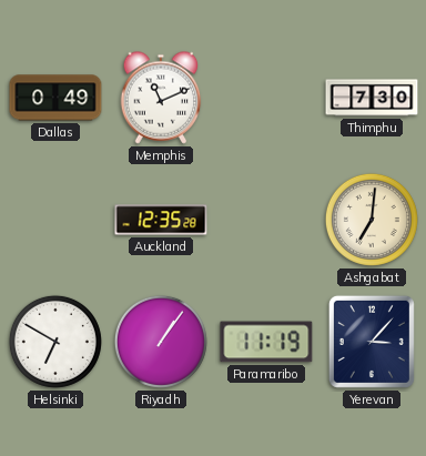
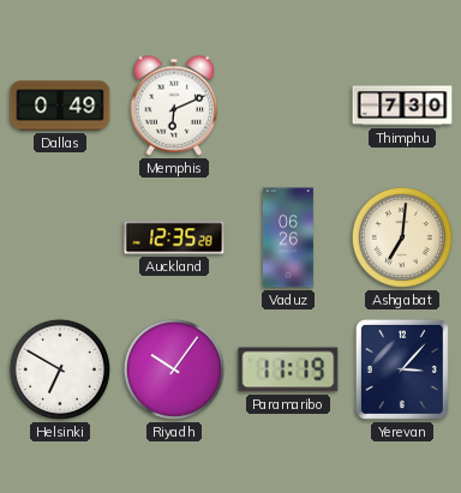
Memphis: 11:11 -> 6:11 (174, 106)
Vaduz: none -> 06:26 (288, 238)
Riyadh: 1:06 -> 10:06 (174, 369)
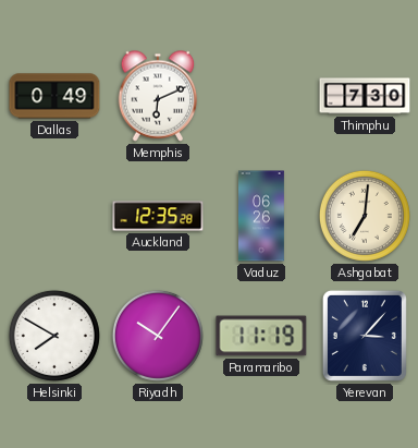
Helsinki: 6:50 -> 7:50 (54, 336)
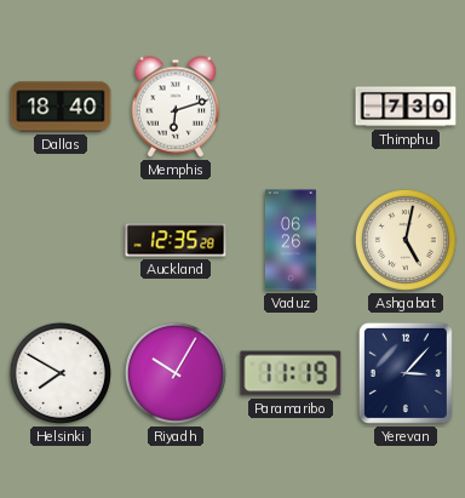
Dallas: 0:49 -> 18:40 (61, 107)
Memphis: 6:11 -> 6:12 (176, 107)
Ashgabat: 7:01 -> 5:02 (406, 240)
Riyadh: 10:06 -> 10:05 (176, 373)
